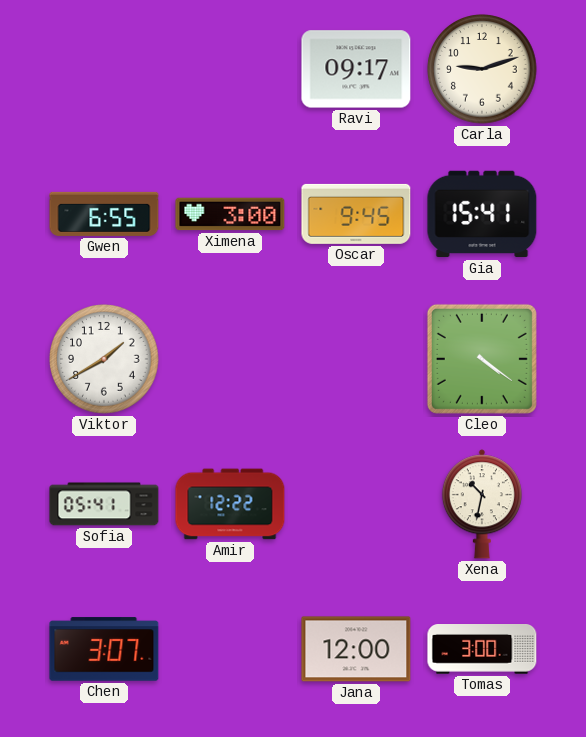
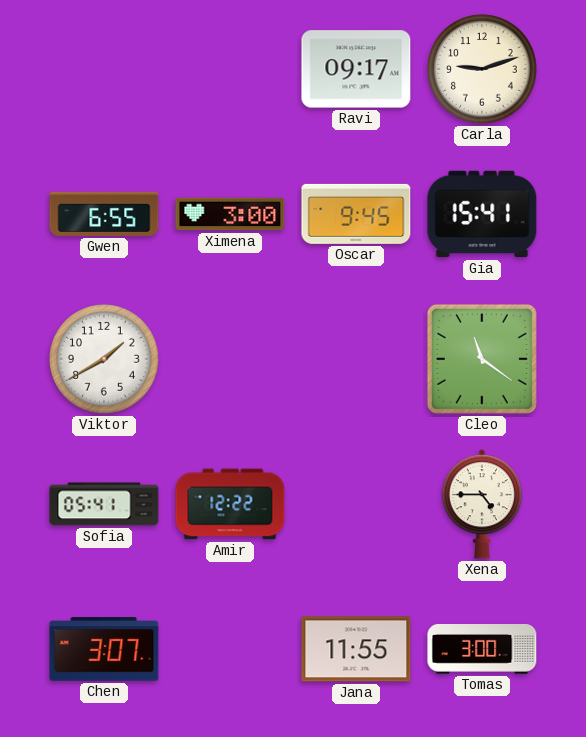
Cleo: 4:21 -> 11:21 (482, 359)
Xena: 10:32 -> 4:45 (482, 504)
Jana: 12:00 -> 11:55 (356, 649)
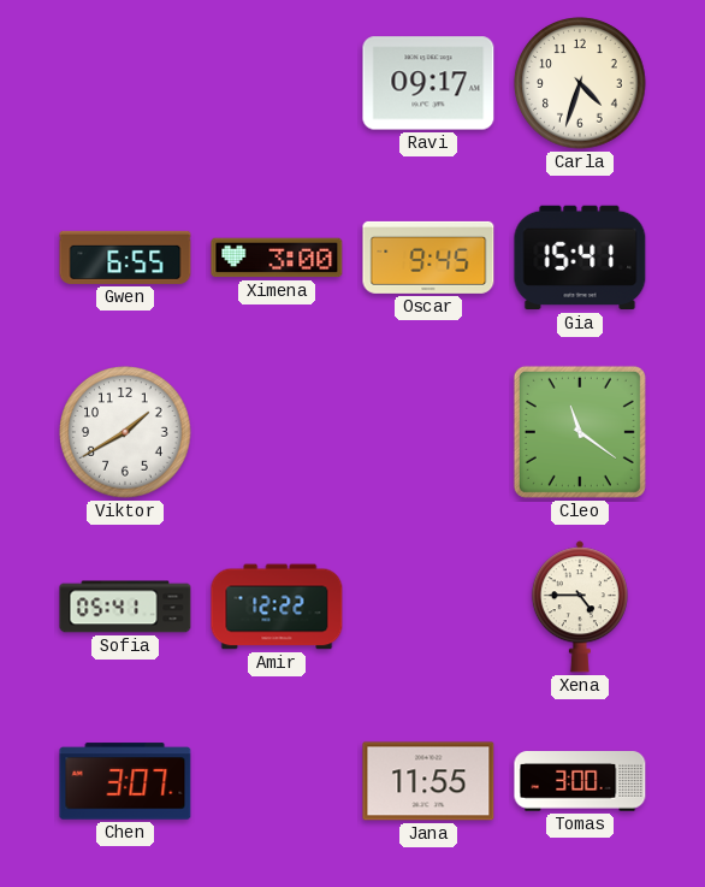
Carla: 9:12 -> 4:33 (580, 83)
